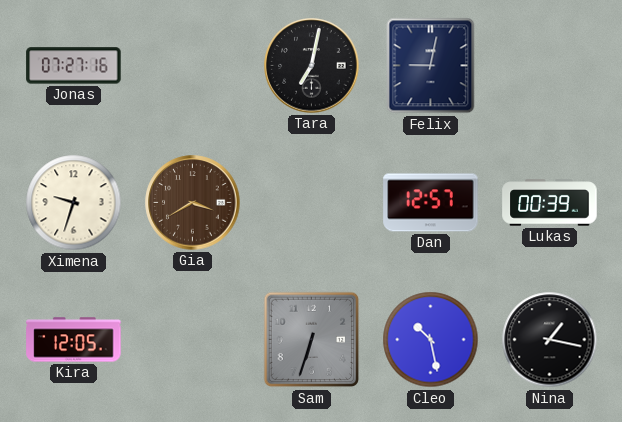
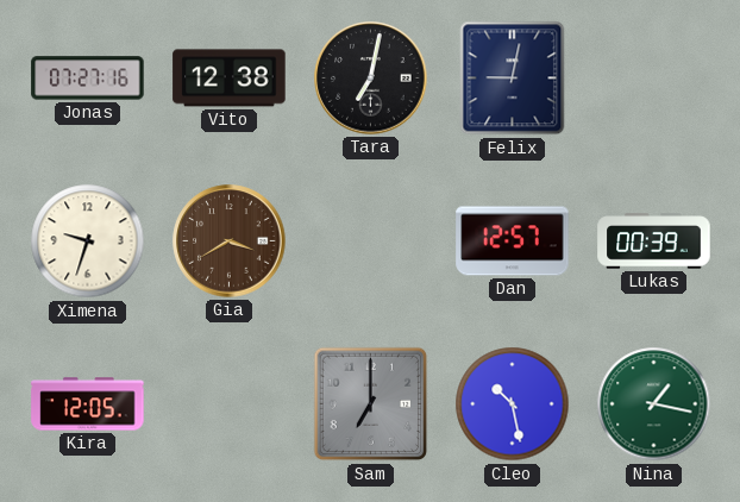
Vito: none -> 12:38 (230, 79)
Sam: 6:33 -> 7:00 (371, 404)
Nina dial: black -> green (654, 404)
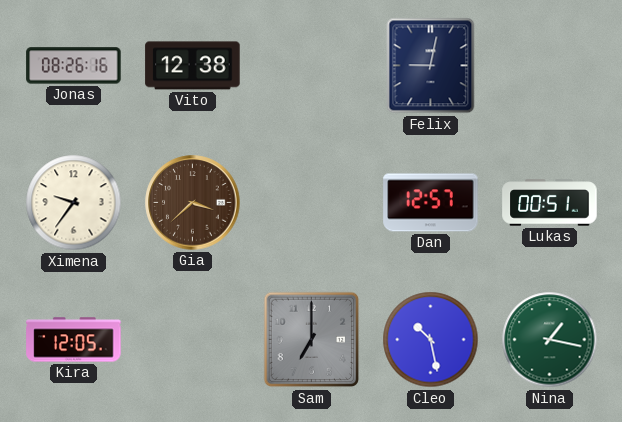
Jonas: 07:27 -> 08:26 (74, 66)
Tara: 7:02 -> none (371, 79)
Ximena: 9:33 -> 9:36 (74, 203)
Gia: 3:40 -> 3:38 (193, 203)
Lukas: 00:39 -> 00:51 (550, 203)
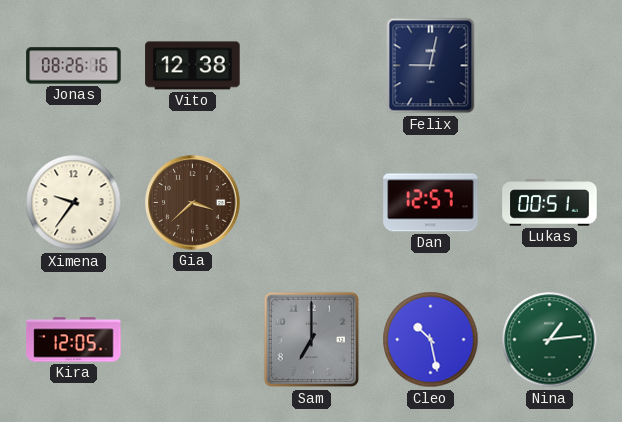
Nina: 1:17 -> 1:14 (550, 340)
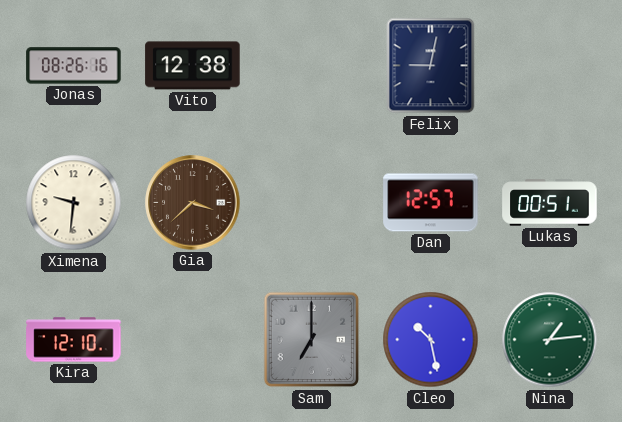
Ximena: 9:36 -> 9:31 (74, 203)
Kira: 12:05 -> 12:10 (74, 340)
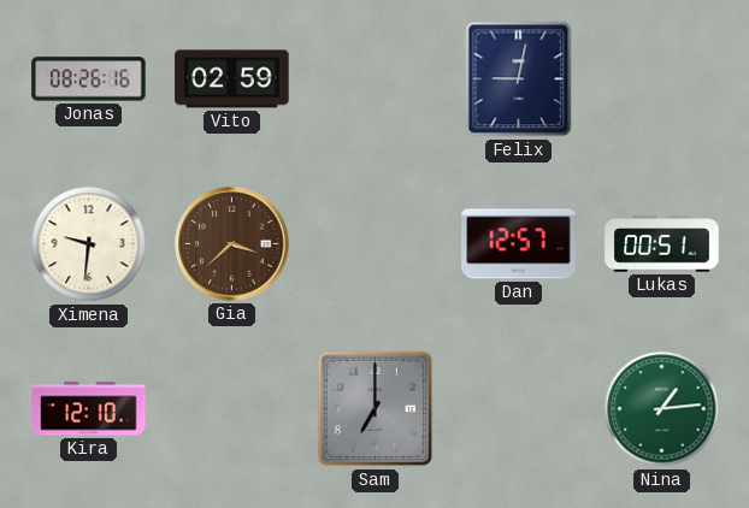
Vito: 12:38 -> 02:59 (232, 79)
Cleo: 10:28 -> none (431, 340)
